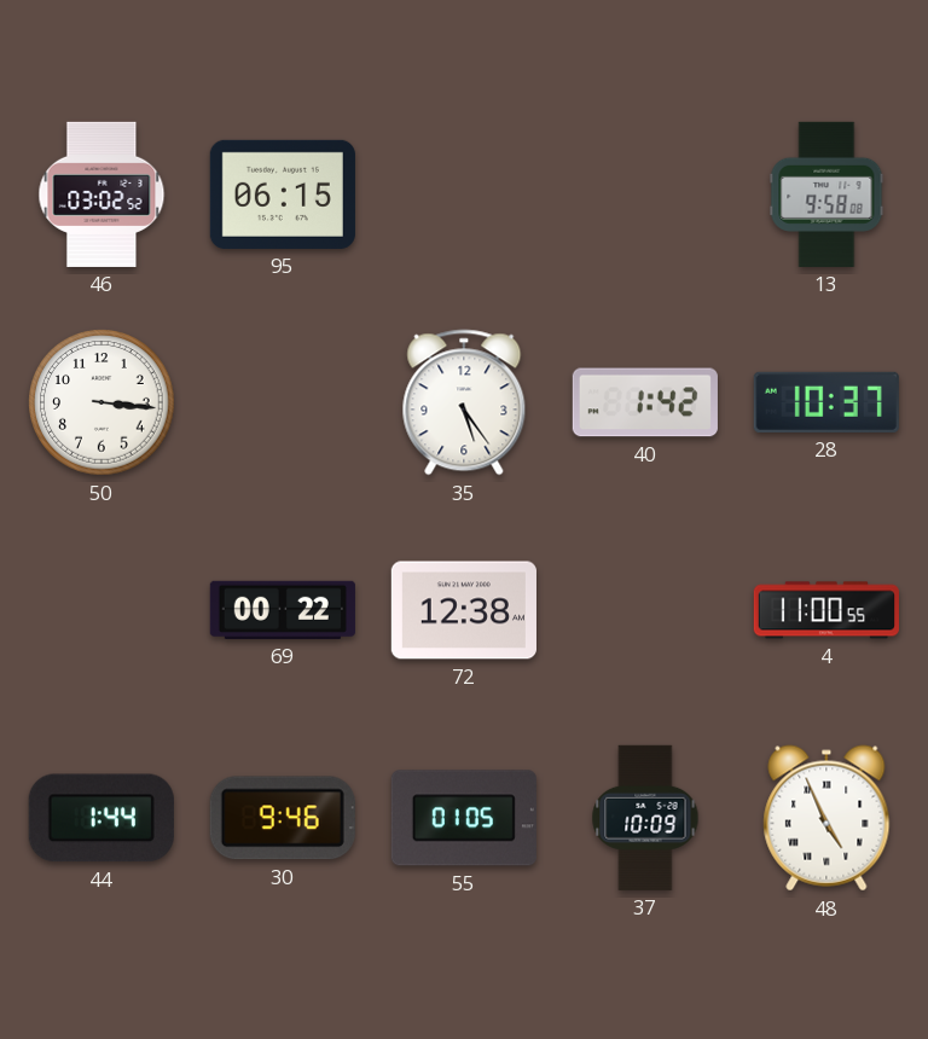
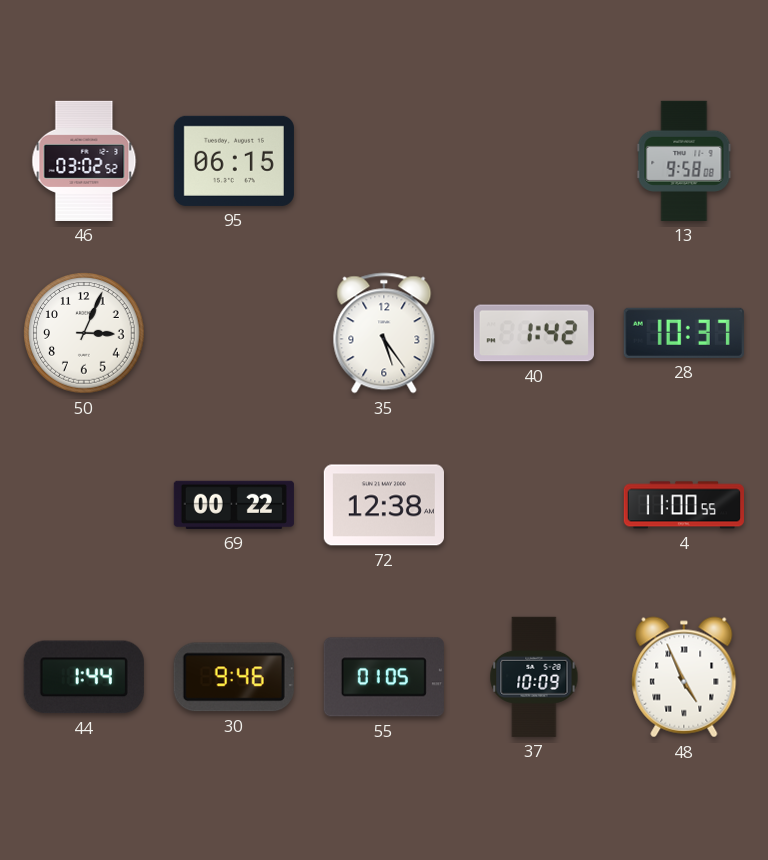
50: 3:16 -> 3:04 (84, 333)
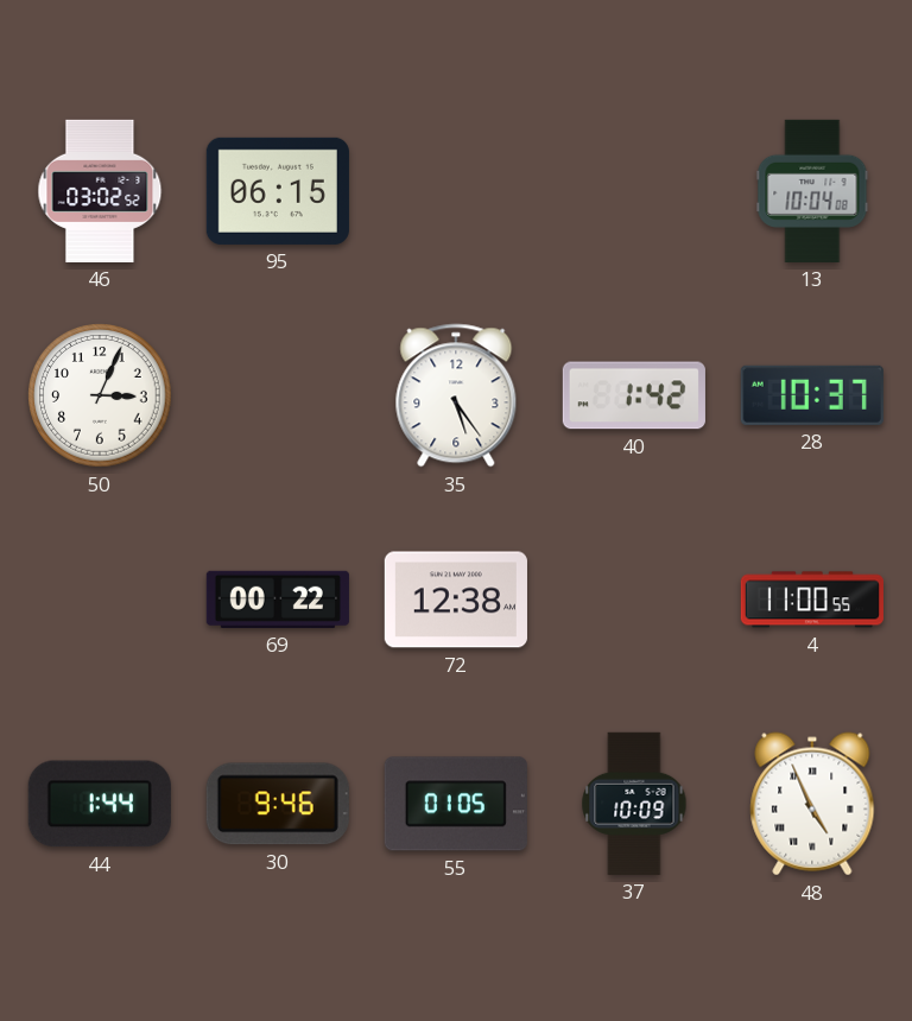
13: 9:58 -> 10:04 (812, 191)
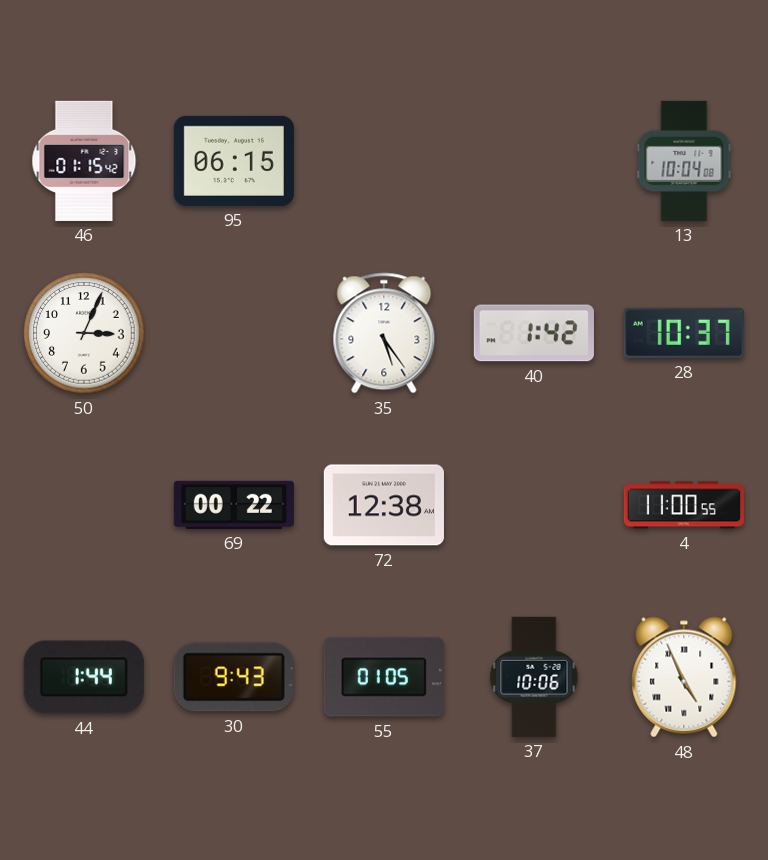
46: 03:02 -> 01:15 (84, 161)
30: 9:46 -> 9:43 (234, 677)
37: 10:09 -> 10:06 (534, 677)
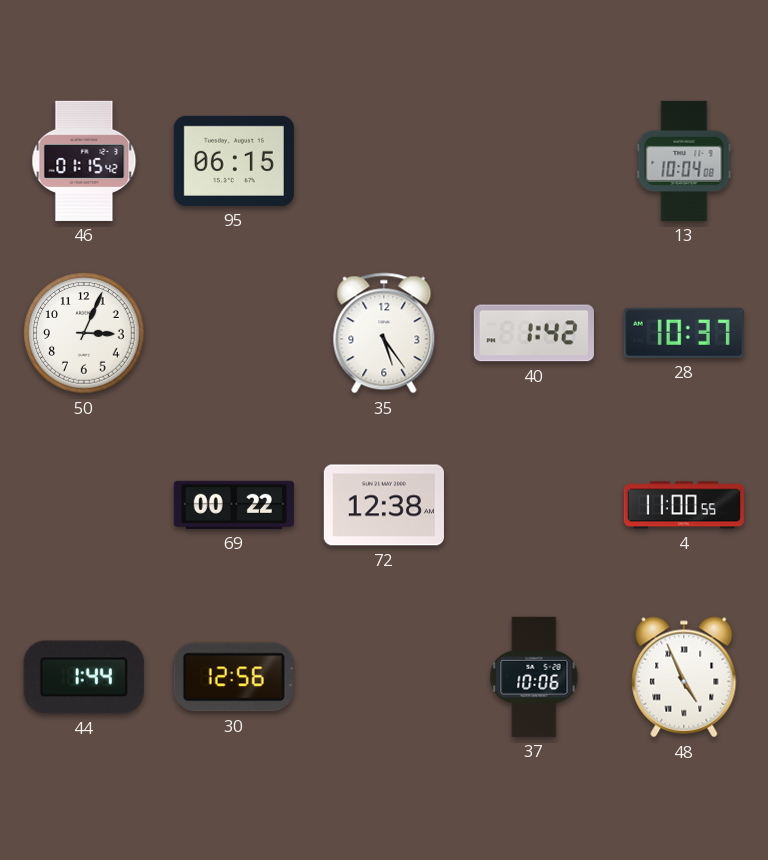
30: 9:43 -> 12:56 (234, 677)
55: 01:05 -> none (384, 677)
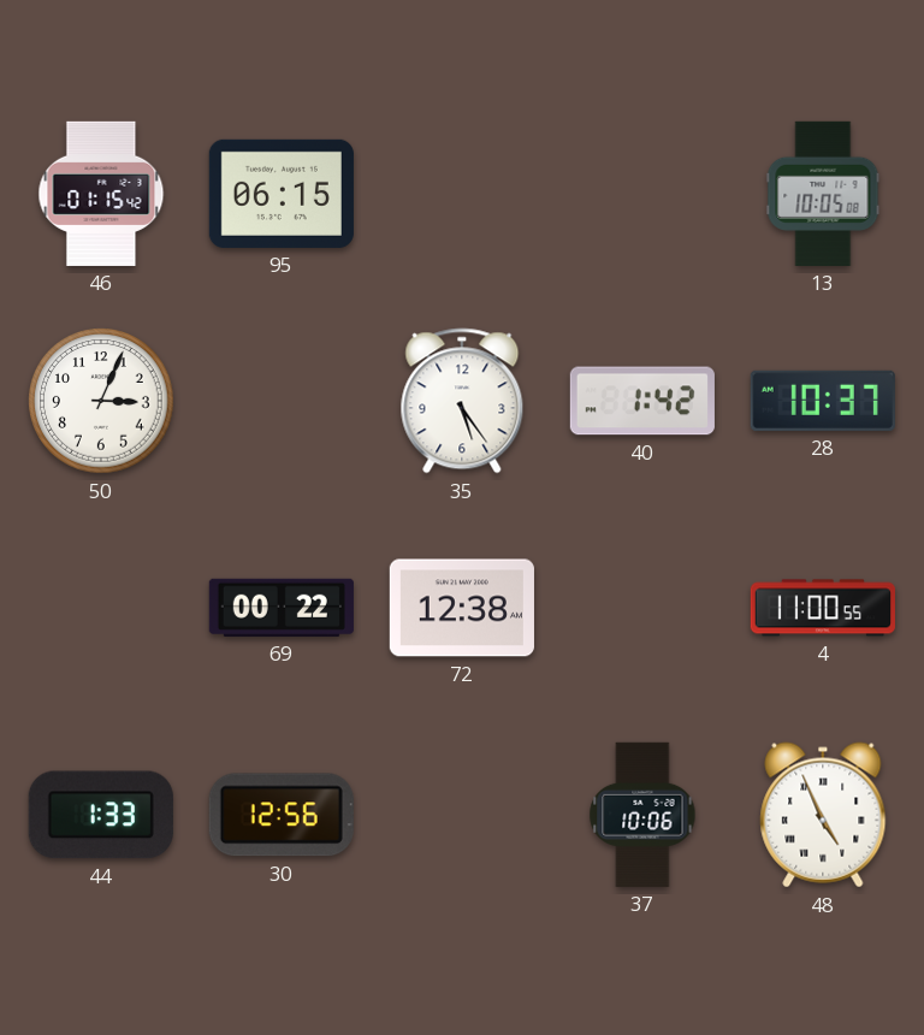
13: 10:04 -> 10:05 (823, 194)
44: 1:44 -> 1:33 (101, 815)
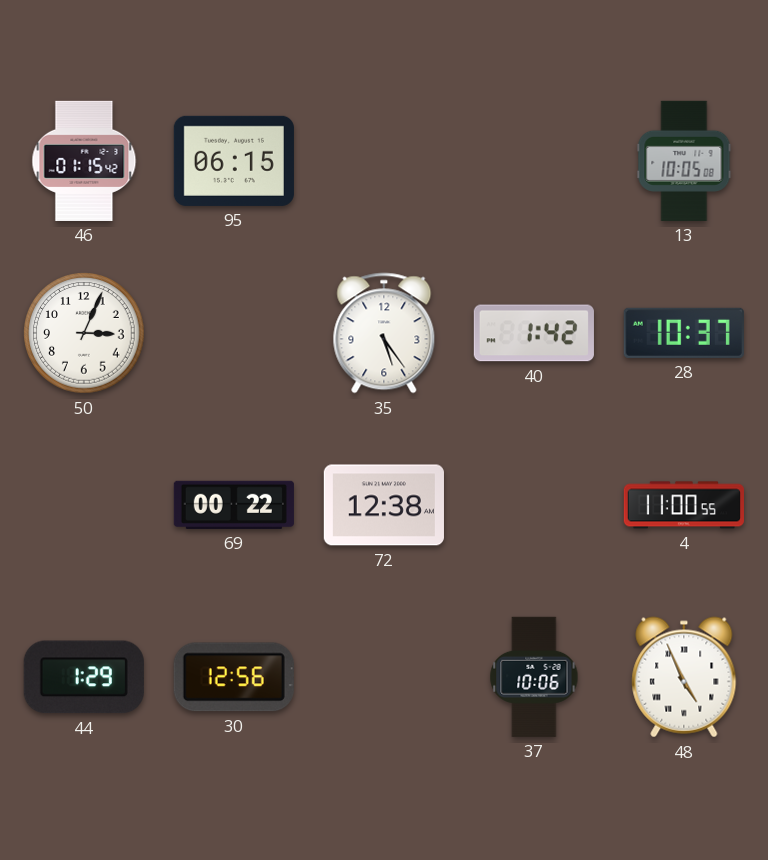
44: 1:33 -> 1:29 (84, 677)
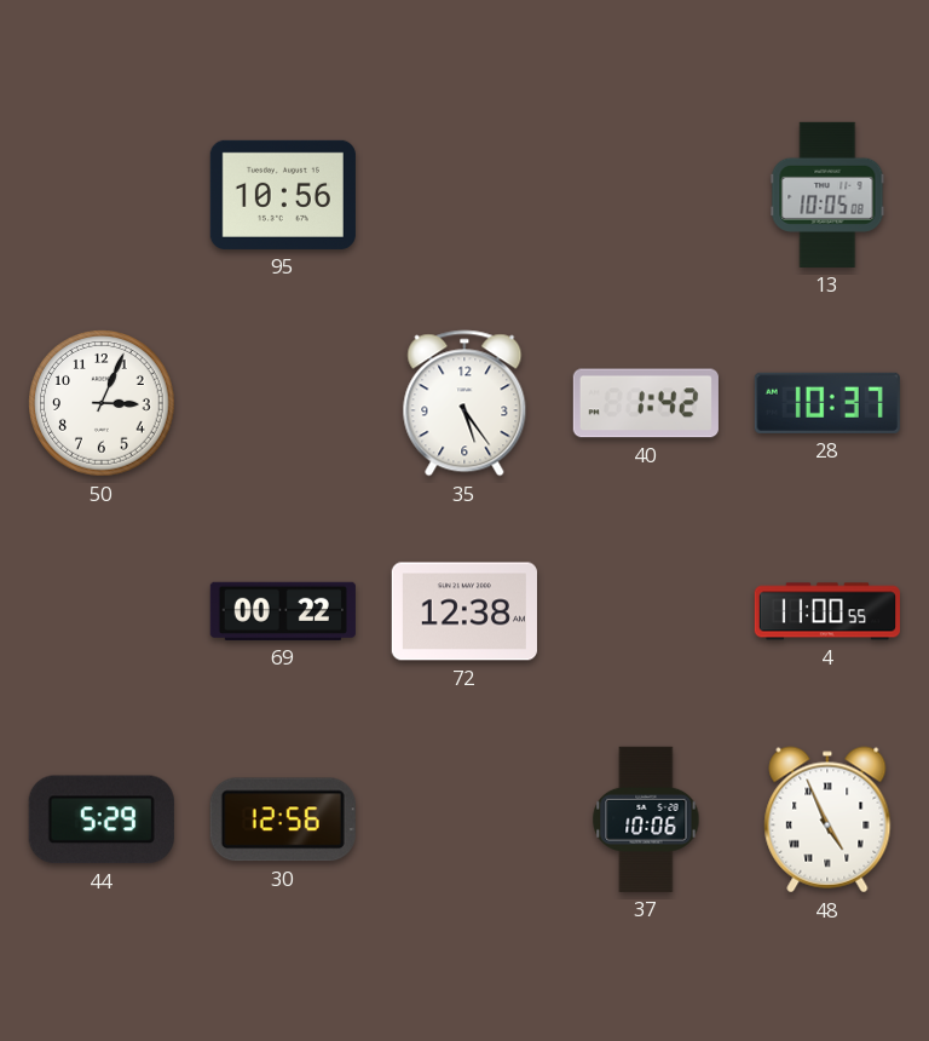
46: 01:15 -> none (84, 161)
95: 06:15 -> 10:56 (283, 195)
44: 1:29 -> 5:29 (102, 819)
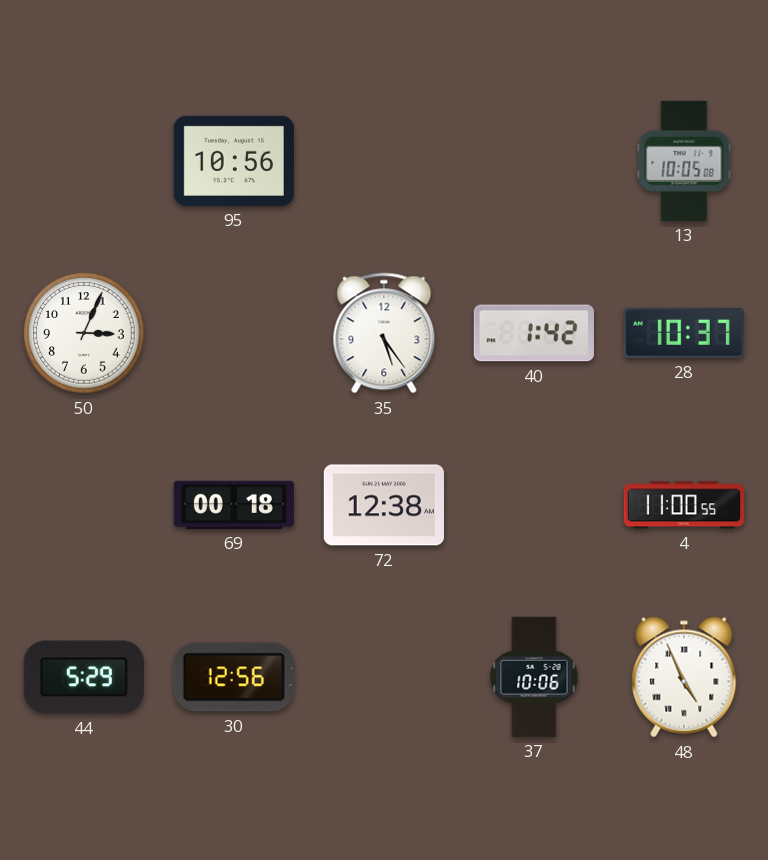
69: 00:22 -> 00:18 (234, 505)
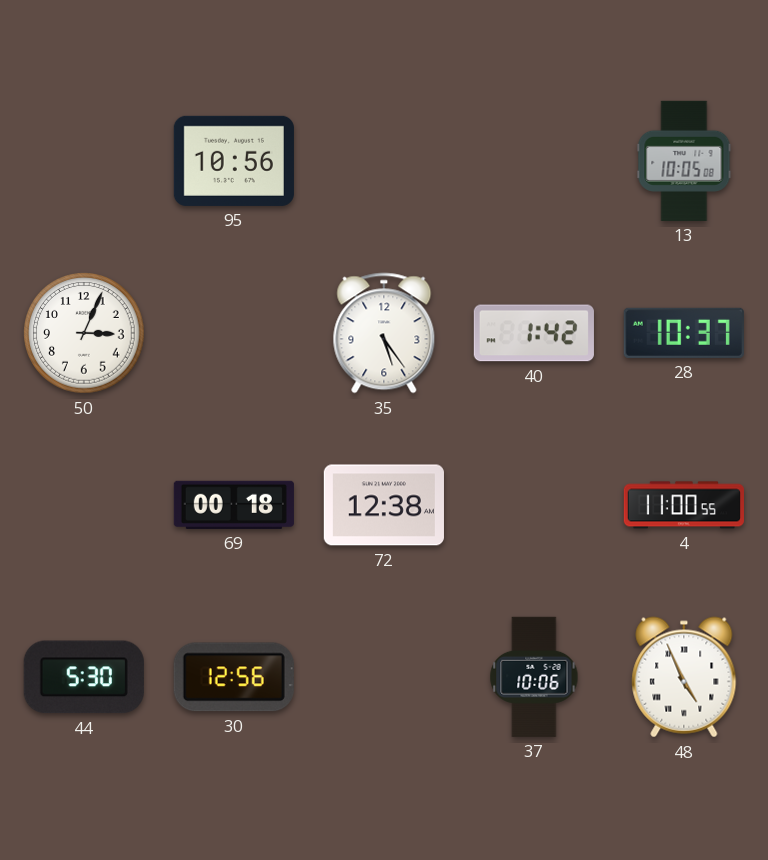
44: 5:29 -> 5:30 (84, 677)
